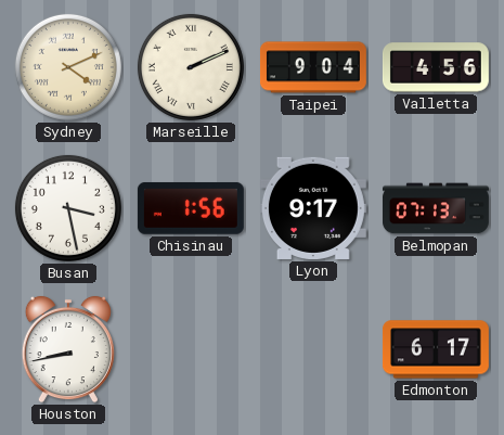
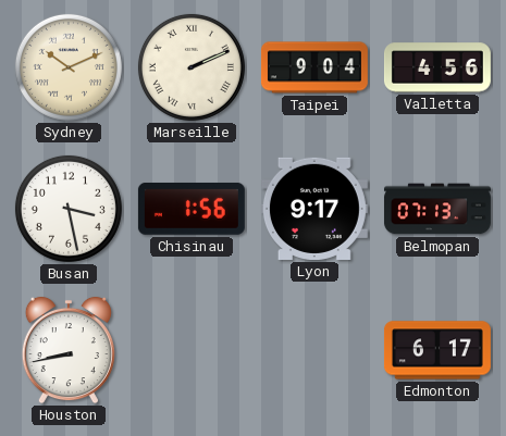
Sydney: 4:11 -> 10:11 (69, 67)
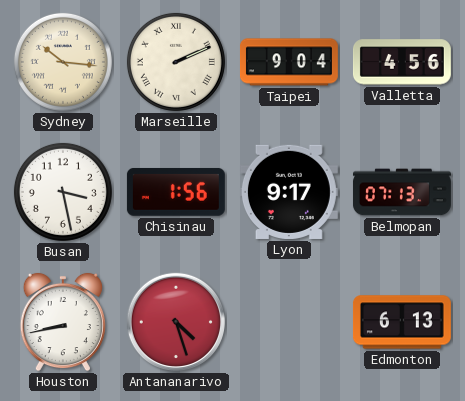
Sydney: 10:11 -> 10:16 (63, 62)
Antananarivo: none -> 4:27 (176, 322)
Edmonton: 6:17 -> 6:13 (402, 322)
